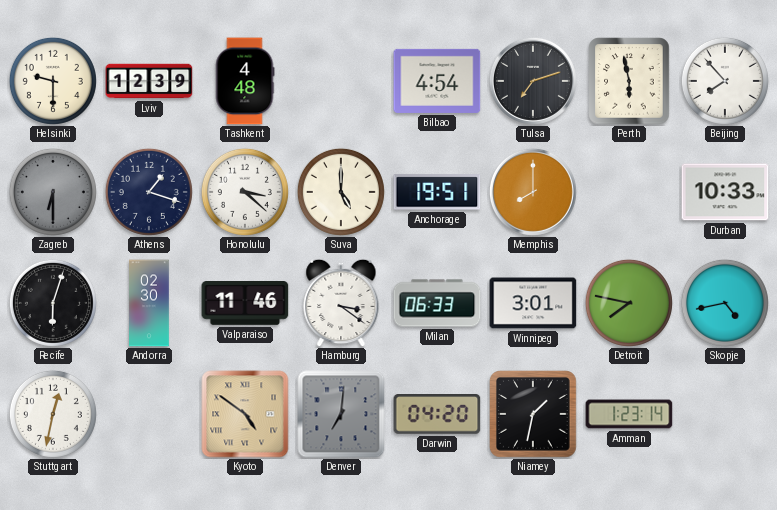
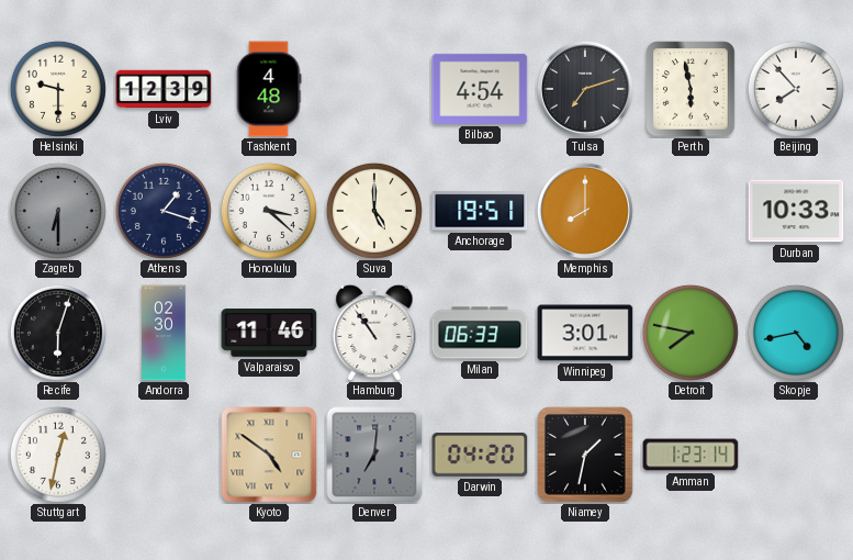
Hamburg: 3:21 -> 10:54 (374, 333)
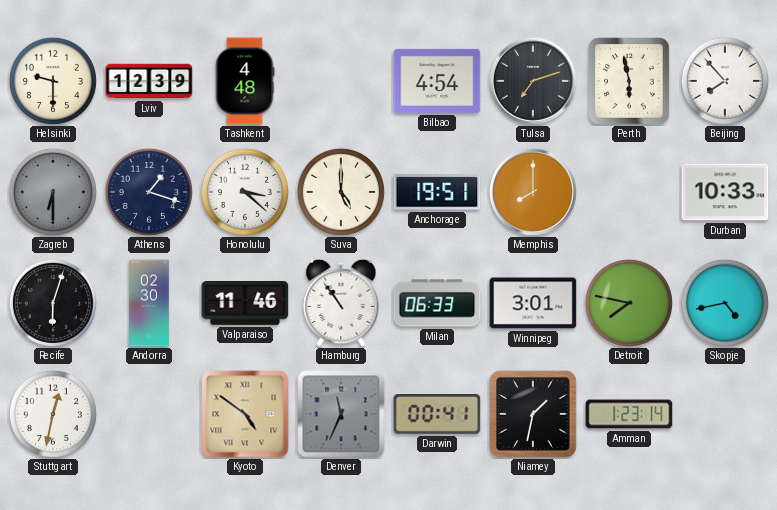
Denver: 7:01 -> 11:34 (341, 414)
Darwin: 04:20 -> 00:41 (437, 415)
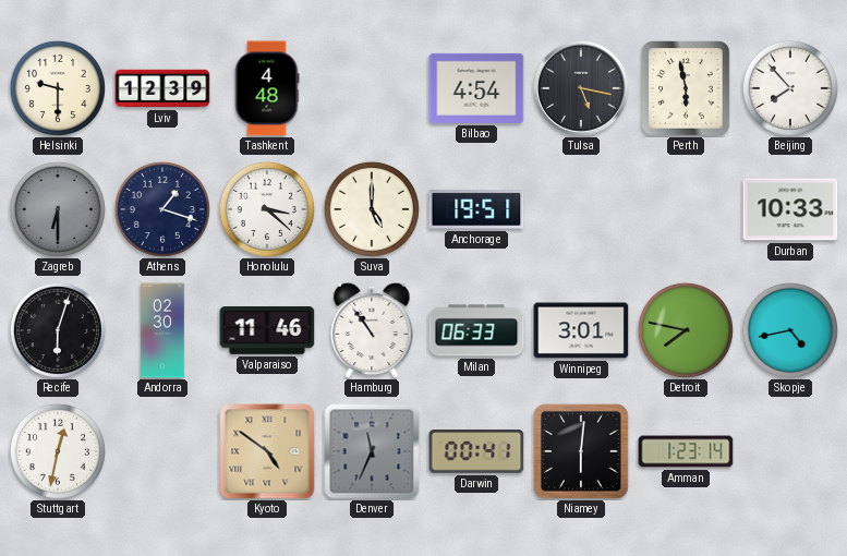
Tulsa: 7:12 -> 5:17 (581, 88)
Memphis: 8:00 -> none (533, 192)
Niamey: 1:32 -> 6:01 (582, 452)
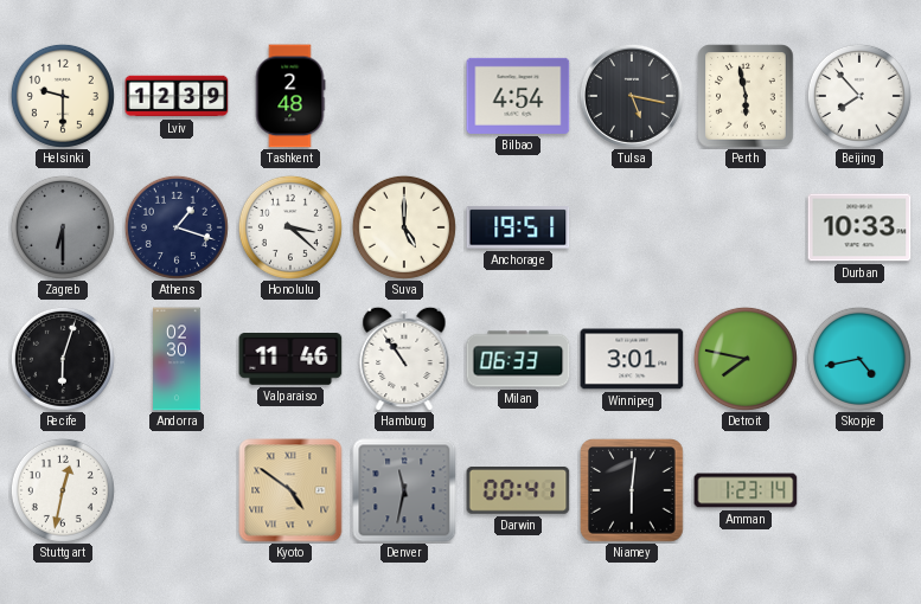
Tashkent: 4:48 -> 2:48 (290, 96)
Denver: 11:34 -> 11:32 (404, 490)
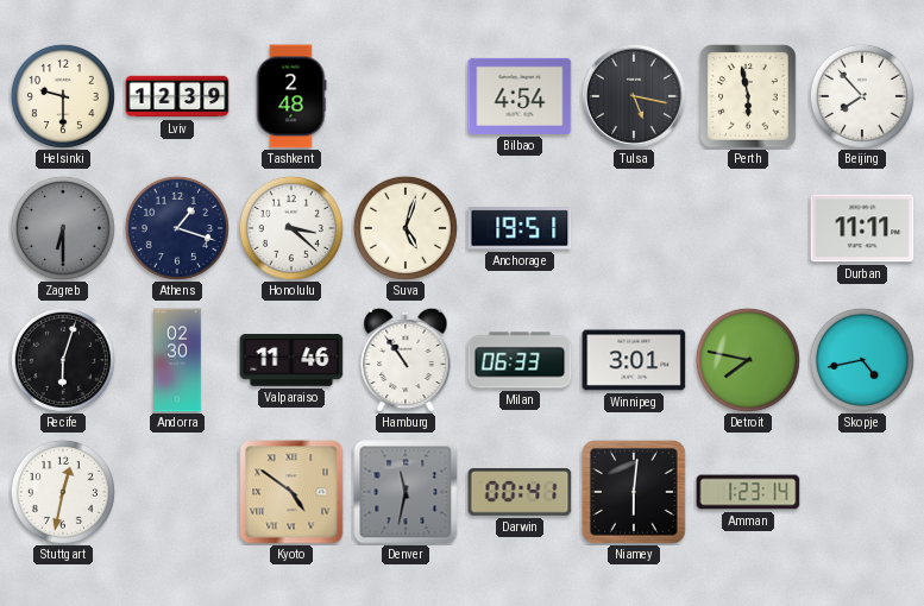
Suva: 5:00 -> 5:03 (406, 228)
Durban: 10:33 -> 11:11 (862, 228)
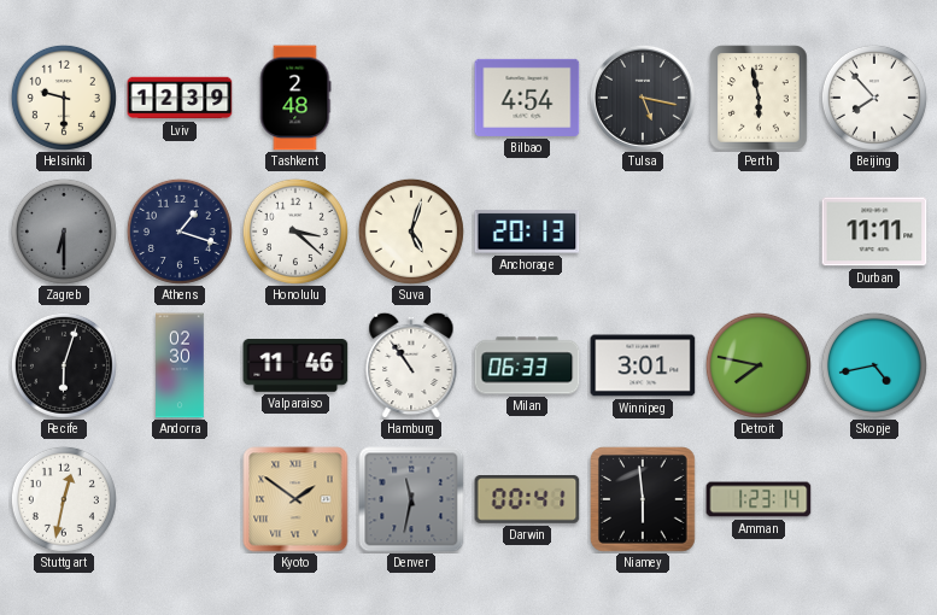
Anchorage: 19:51 -> 20:13 (527, 232)
Kyoto: 4:51 -> 1:51 (295, 499)
Niamey: 6:01 -> 5:59 (644, 500)
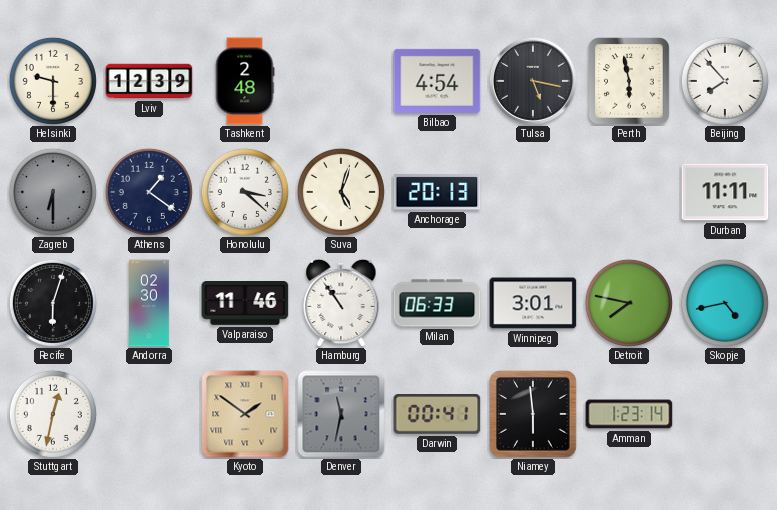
Athens: 1:18 -> 1:21 (149, 192)
